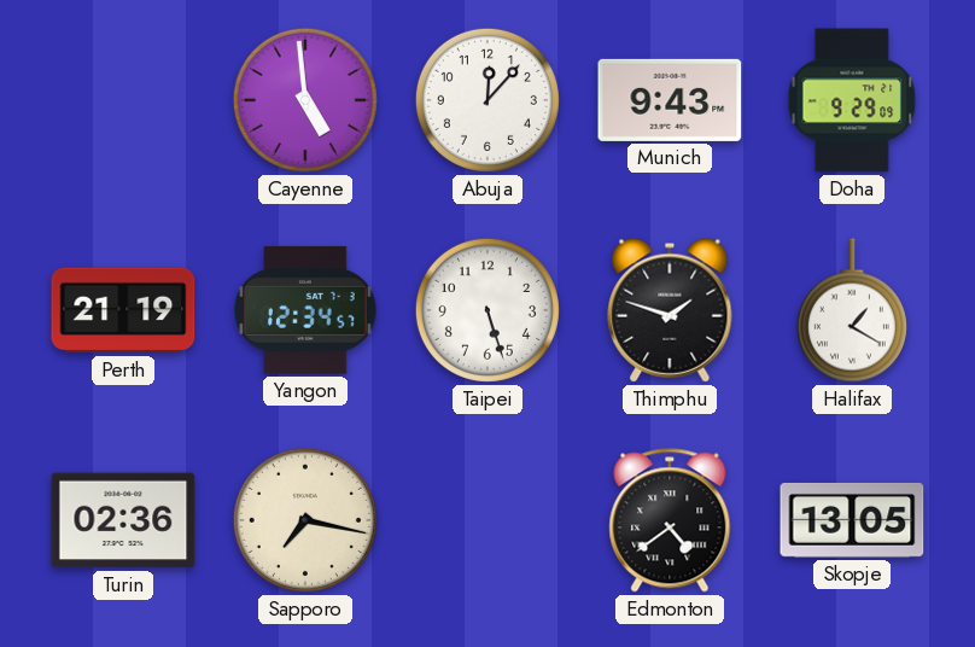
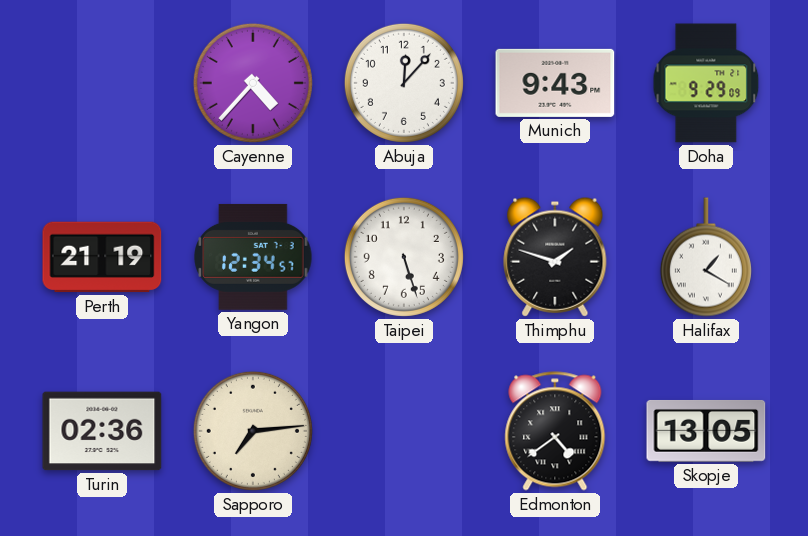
Cayenne: 4:59 -> 4:37 (253, 83)
Sapporo: 7:17 -> 7:14 (253, 431)
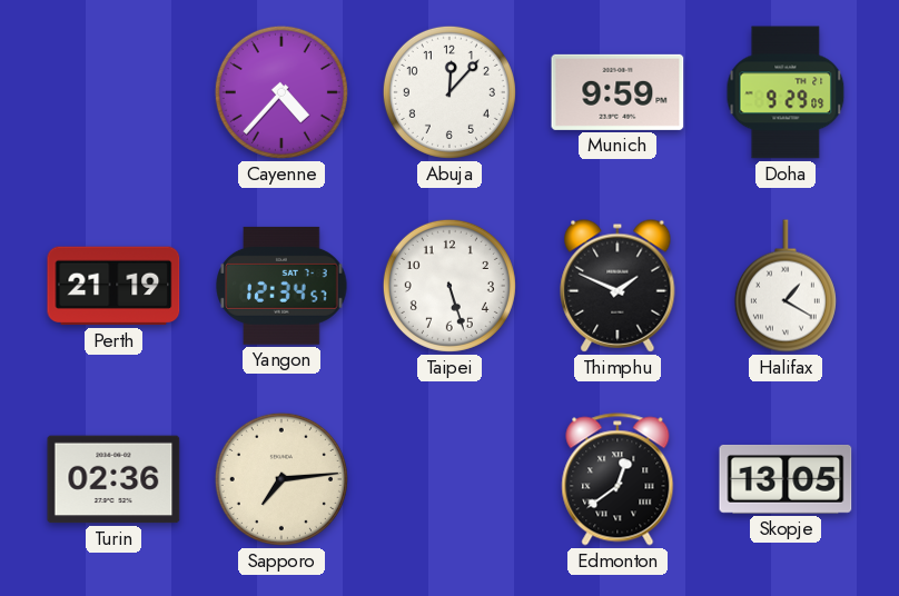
Munich: 9:43 -> 9:59 (618, 92)
Thimphu: 1:48 -> 1:49 (618, 286)
Edmonton: 4:39 -> 12:39 (618, 479)
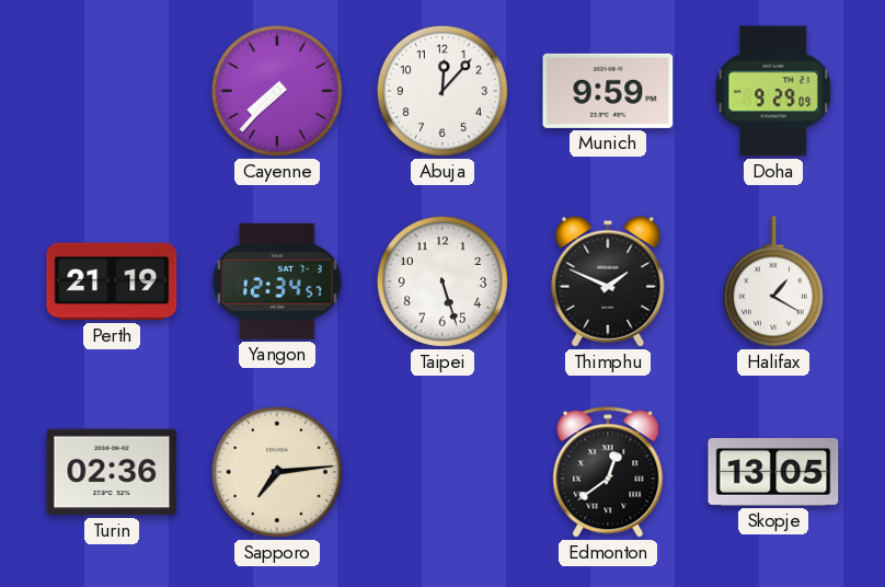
Cayenne: 4:37 -> 7:37 (277, 91)
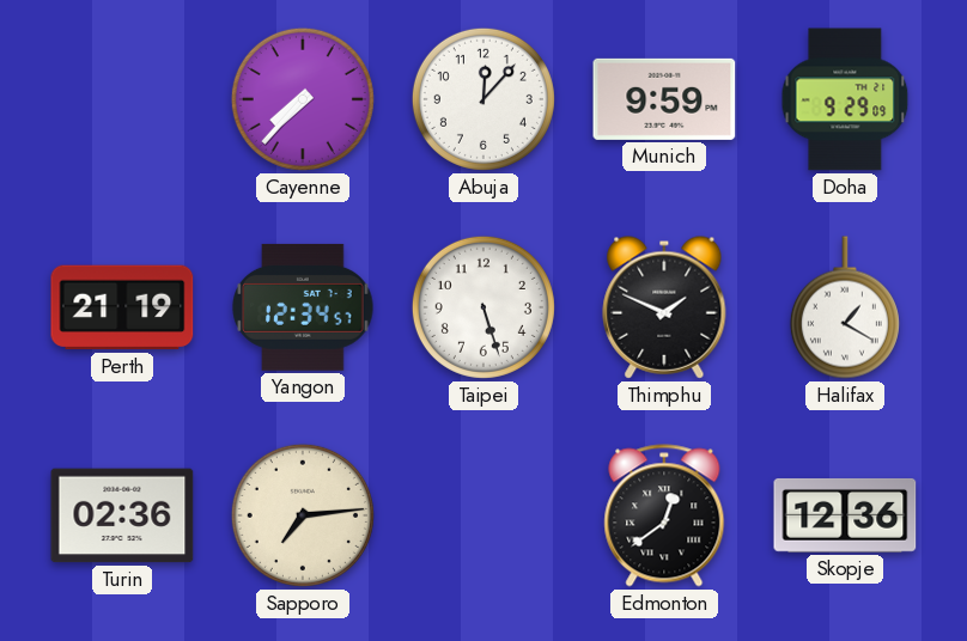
Skopje: 13:05 -> 12:36 (845, 515)
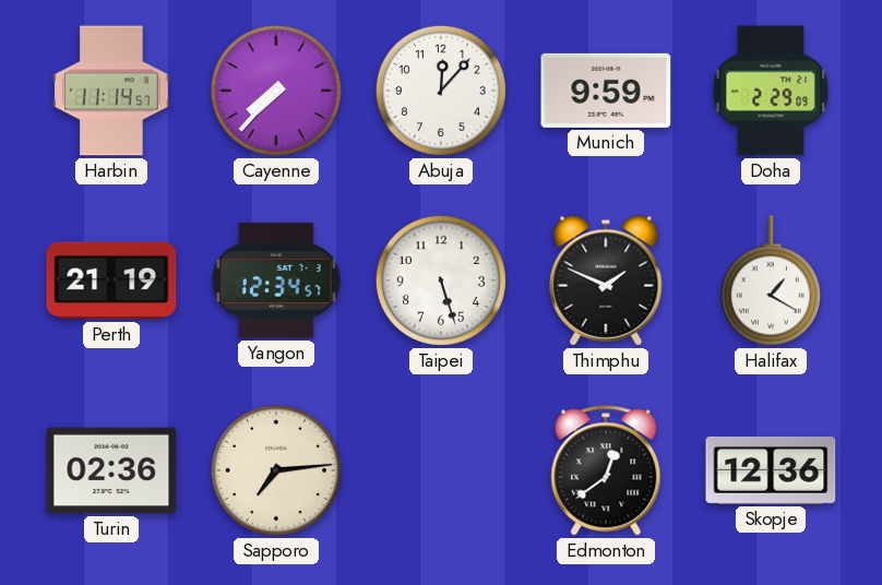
Harbin: none -> 11:14 (111, 91)
Doha: 9:29 -> 2:29 (771, 91)
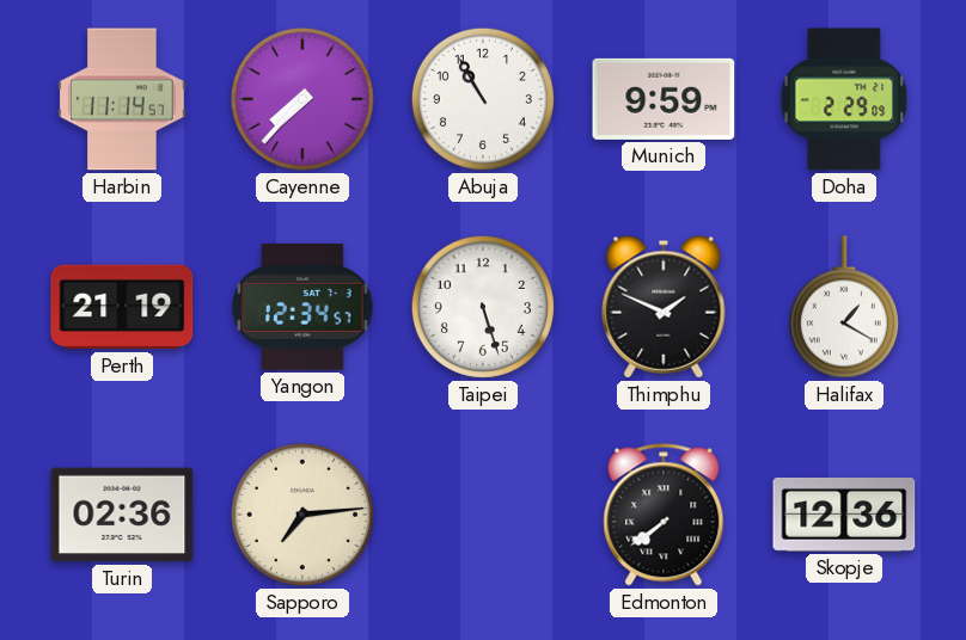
Abuja: 12:07 -> 10:55 (483, 99)
Edmonton: 12:39 -> 7:39 (664, 515)
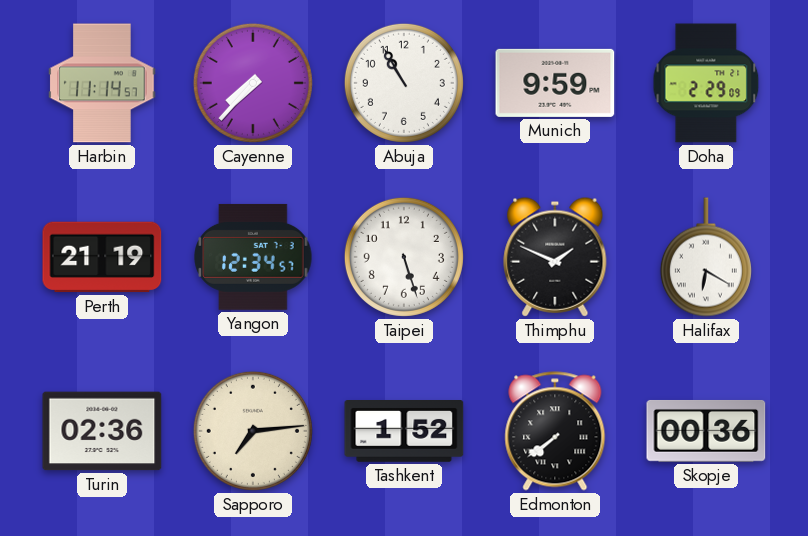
Halifax: 1:20 -> 6:20 (706, 257)
Tashkent: none -> 1:52 (404, 432)
Skopje: 12:36 -> 00:36 (706, 431)
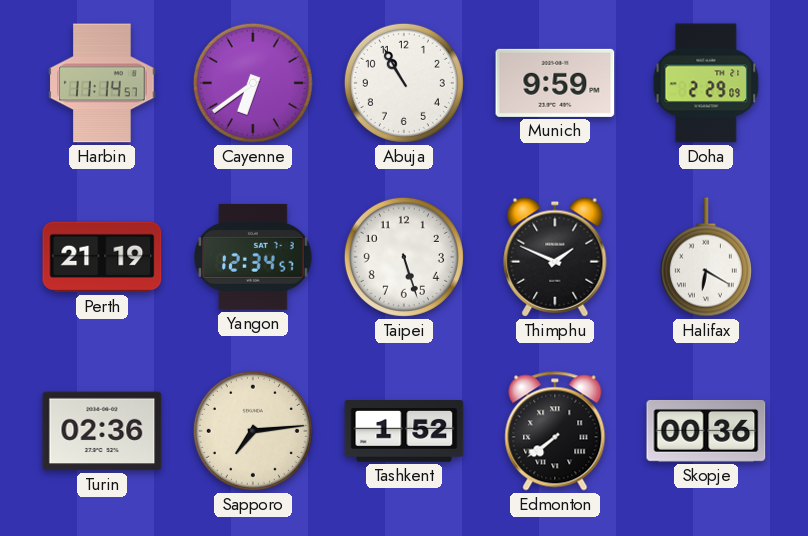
Cayenne: 7:37 -> 6:39 (253, 83)
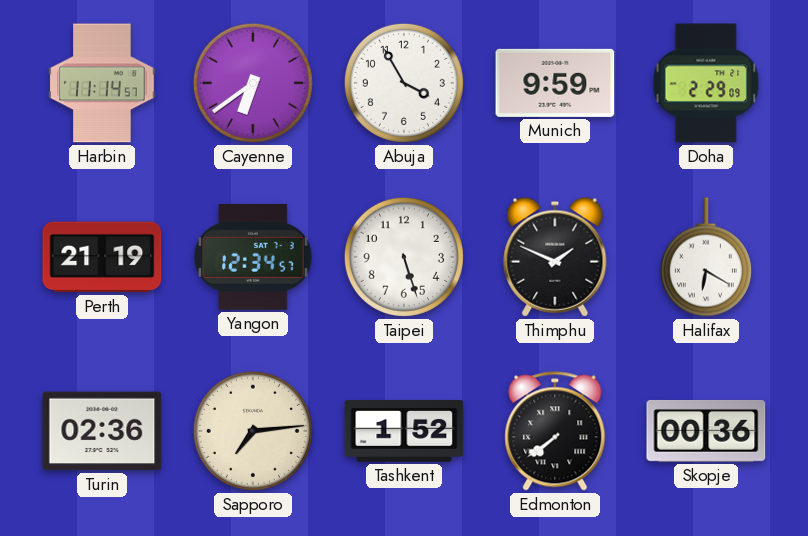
Abuja: 10:55 -> 3:55 (404, 83)
